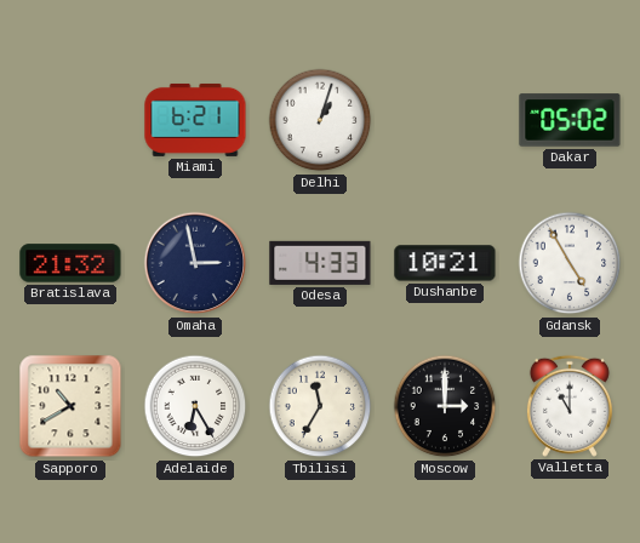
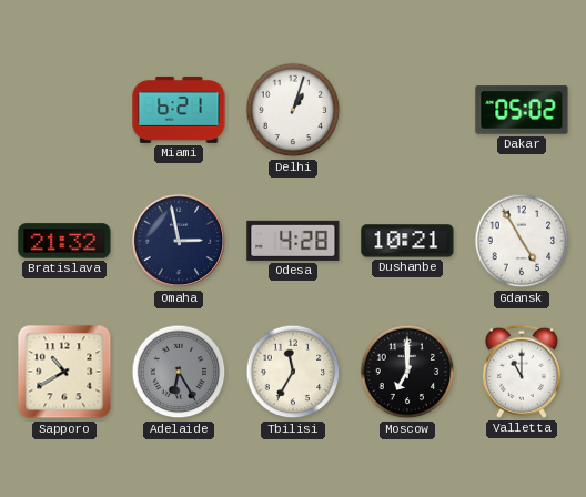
Odesa: 4:33 -> 4:28 (293, 241)
Adelaide dial: white -> grey (179, 372)
Moscow: 3:00 -> 7:00 (407, 372)
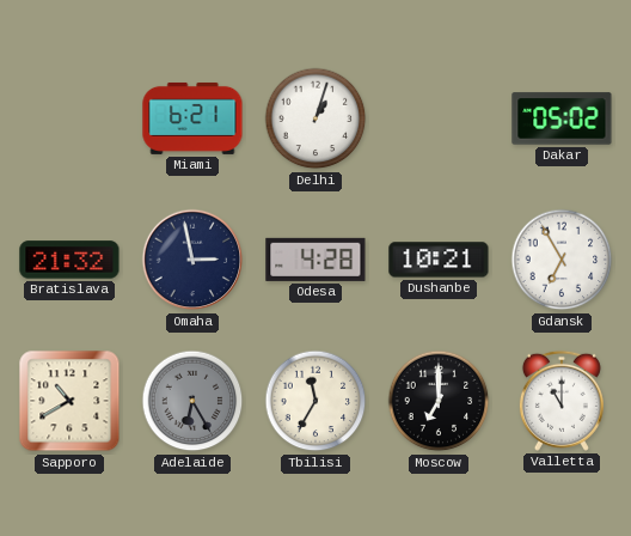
Gdansk: 4:55 -> 6:55 (562, 260)
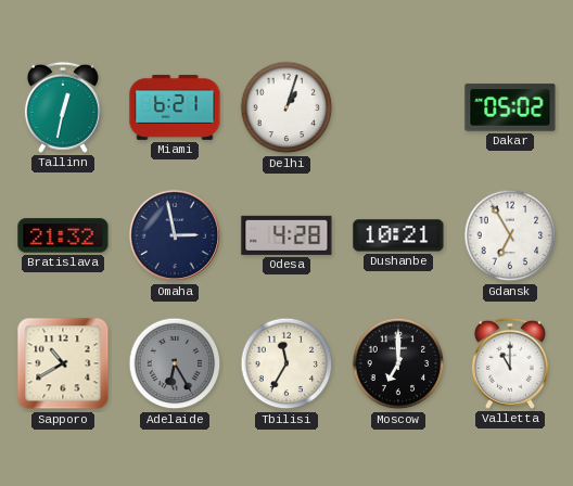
Tallinn: none -> 12:32 (63, 107)
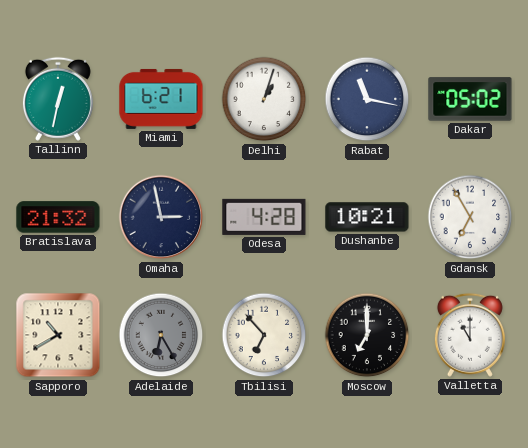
Rabat: none -> 11:17 (367, 99)
Tbilisi: 11:35 -> 6:53 (264, 335)
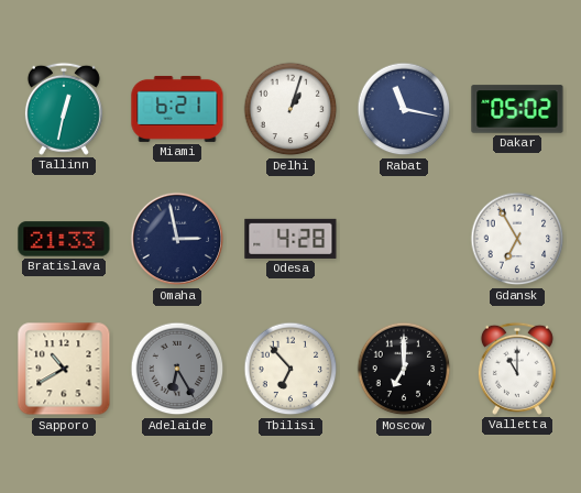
Bratislava: 21:32 -> 21:33 (64, 239)
Dushanbe: 10:21 -> none (367, 217)
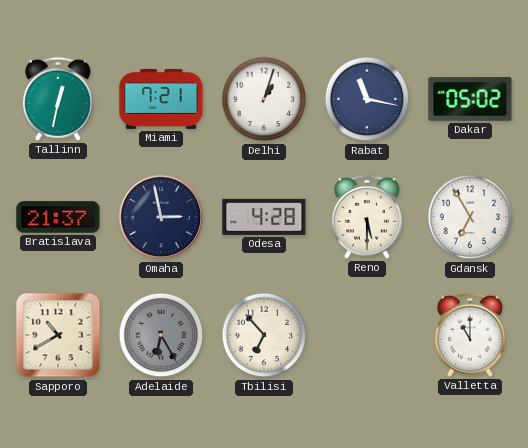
Miami: 6:21 -> 7:21 (161, 99)
Bratislava: 21:33 -> 21:37 (58, 217)
Reno: none -> 5:30 (367, 217)
Moscow: 7:00 -> none (404, 369)
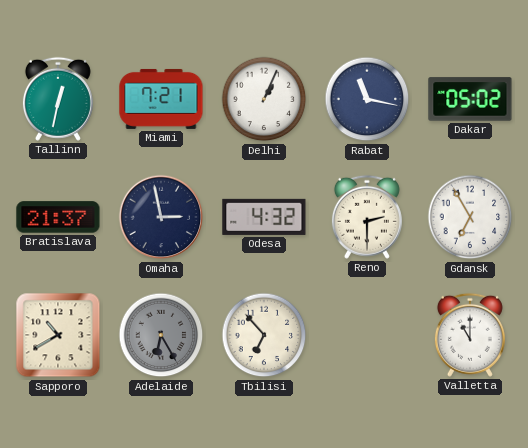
Delhi: 1:03 -> 1:04 (264, 99)
Odesa: 4:28 -> 4:32 (264, 217)
Reno: 5:30 -> 2:30 (367, 217)
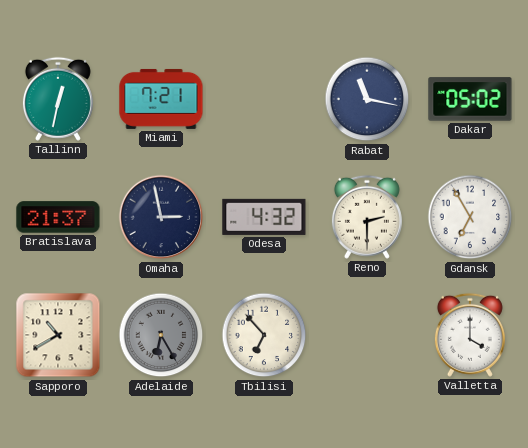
Delhi: 1:04 -> none (264, 99)
Valletta: 11:00 -> 4:00 (470, 335)
